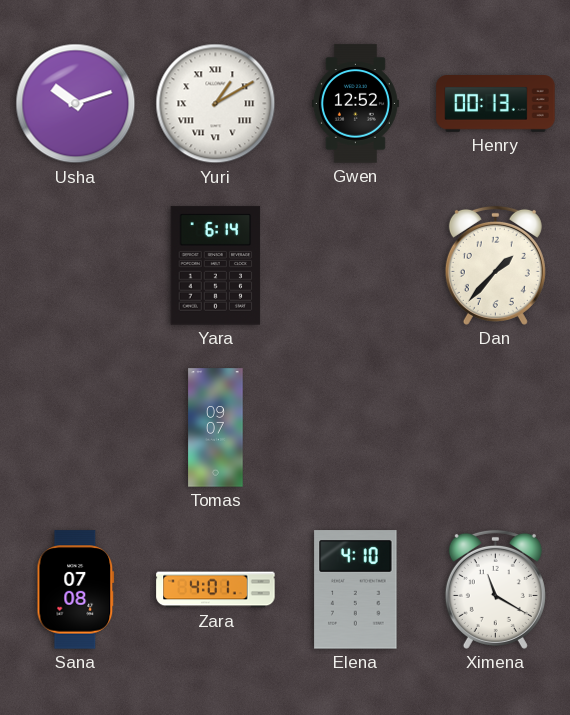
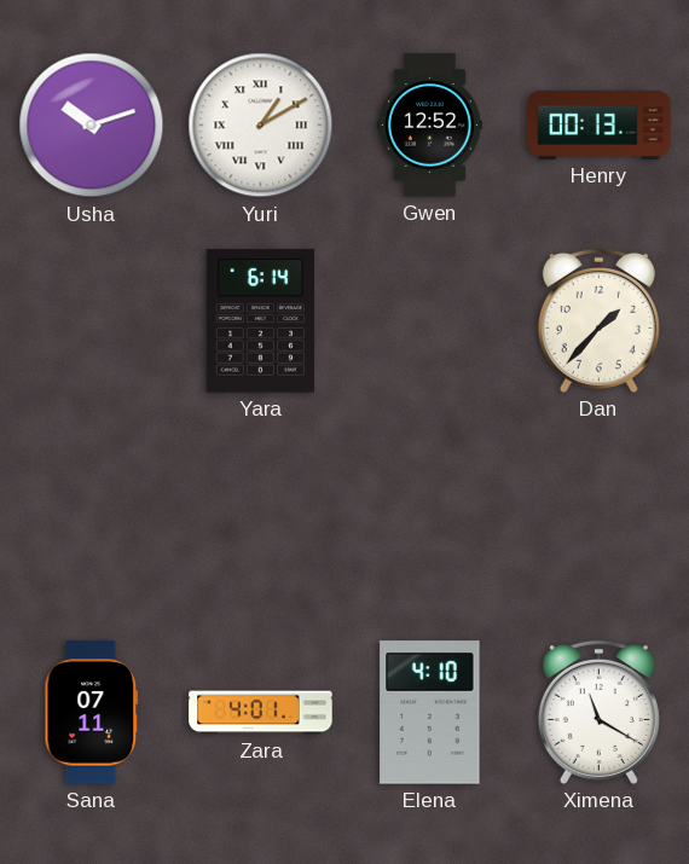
Tomas: 09:07 -> none (216, 428)
Sana: 07:08 -> 07:11 (92, 713)
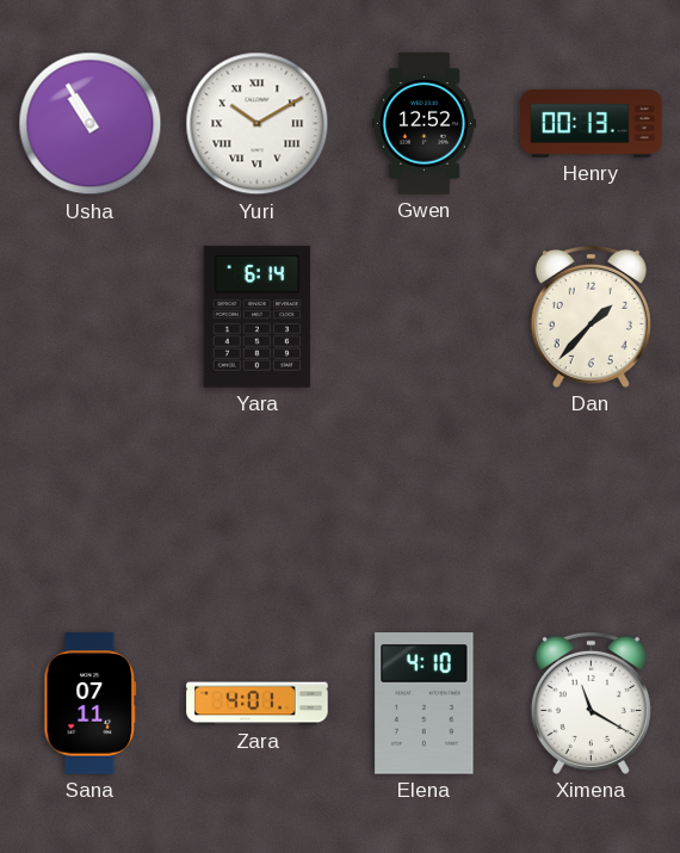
Usha: 10:12 -> 10:55 (91, 124)
Yuri: 1:10 -> 10:10 (258, 124)
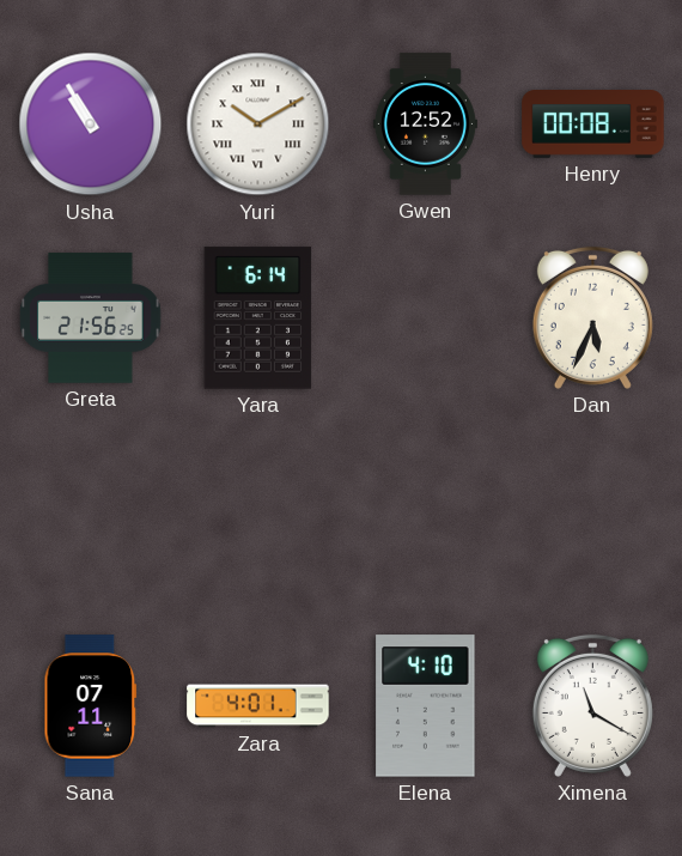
Henry: 00:13 -> 00:08 (593, 125)
Greta: none -> 21:56 (91, 318)
Dan: 1:37 -> 5:34 (592, 317)
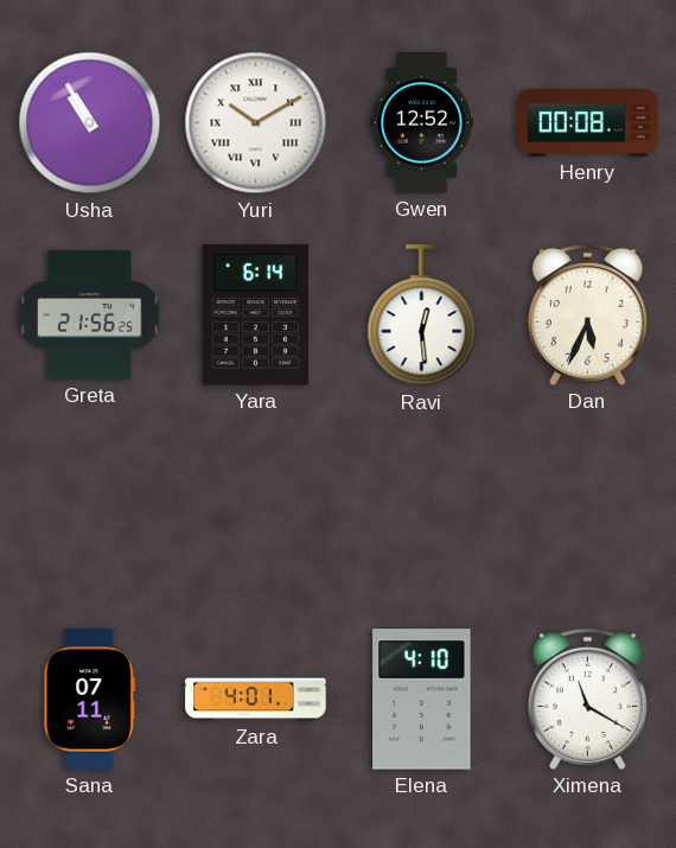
Ravi: none -> 12:29 (422, 315)
